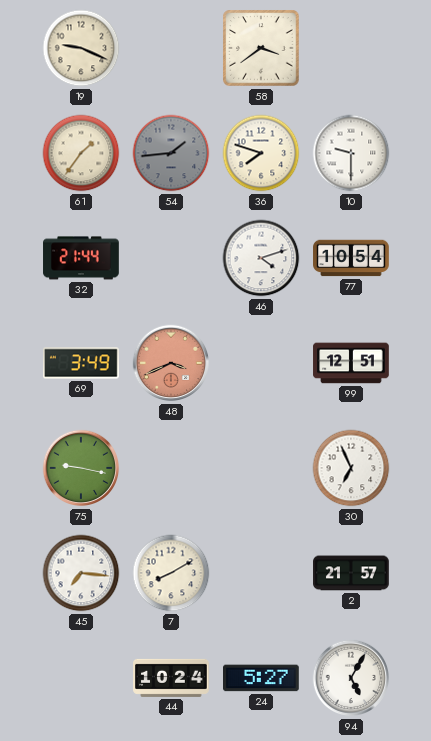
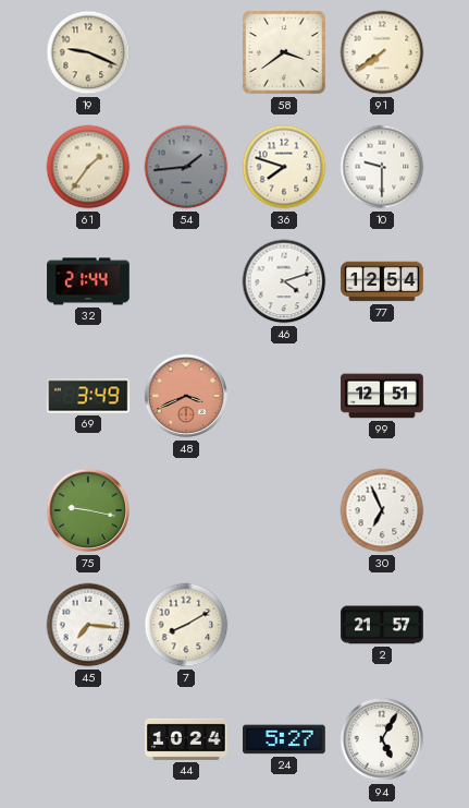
91: none -> 7:39 (382, 52)
77: 10:54 -> 12:54 (382, 281)
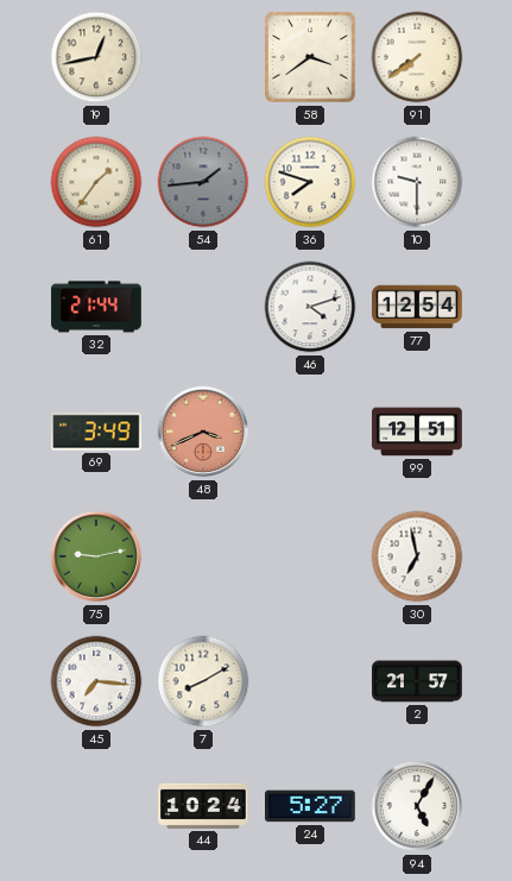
19: 9:19 -> 12:43 (96, 57)
75: 9:17 -> 9:13 (96, 556)
30: 6:56 -> 6:58 (417, 556)
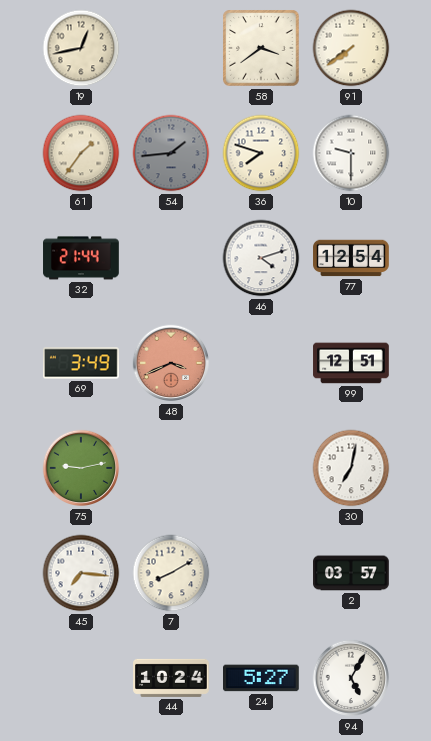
30: 6:58 -> 7:02 (351, 468)
2: 21:57 -> 03:57 (351, 573)
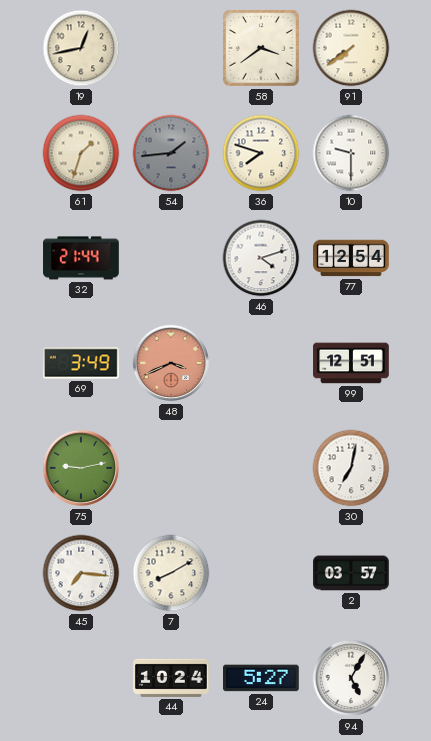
61: 1:36 -> 1:33 (81, 153)
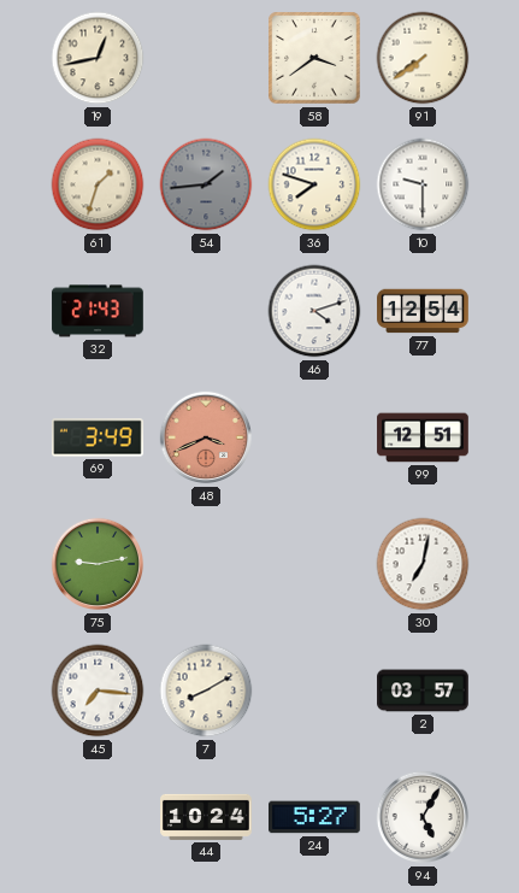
32: 21:44 -> 21:43 (98, 311)
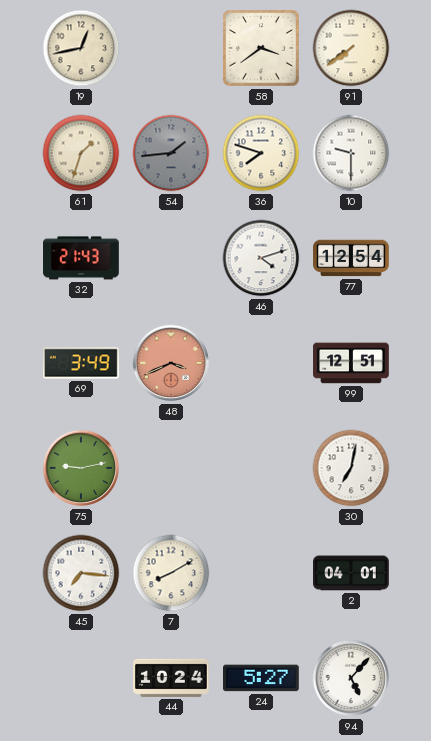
2: 03:57 -> 04:01 (351, 573)
94: 5:05 -> 5:07 (351, 678)
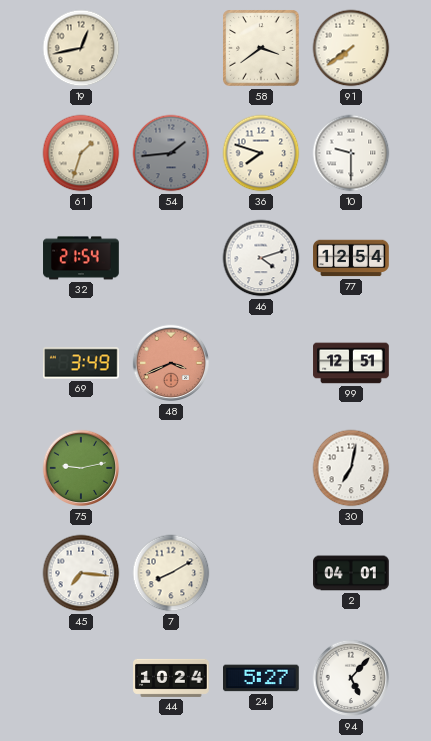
32: 21:43 -> 21:54 (81, 258)
